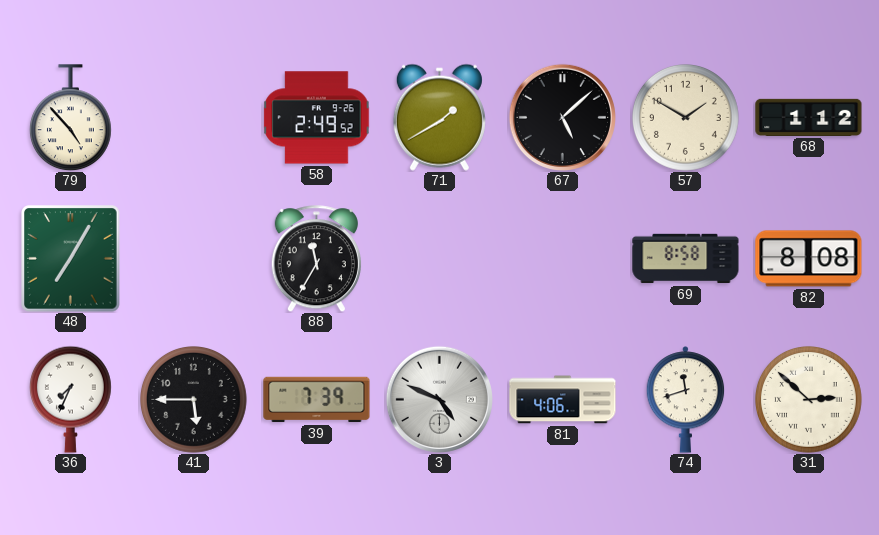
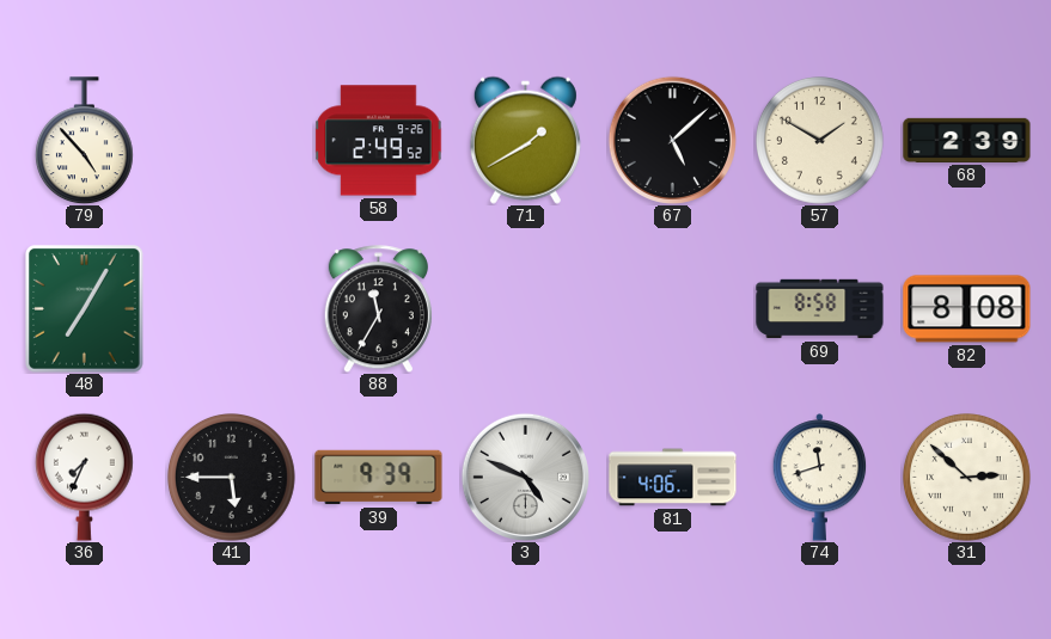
68: 1:12 -> 2:39 (967, 140)
39: 7:39 -> 9:39 (379, 478)
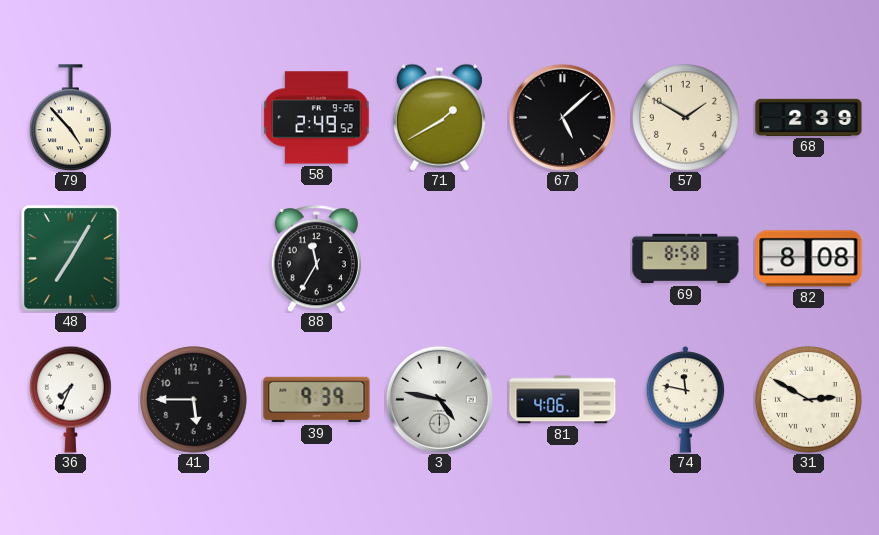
3: 4:49 -> 4:47 (439, 399)
74: 11:42 -> 11:47 (686, 400)
31: 2:52 -> 2:50 (809, 400)
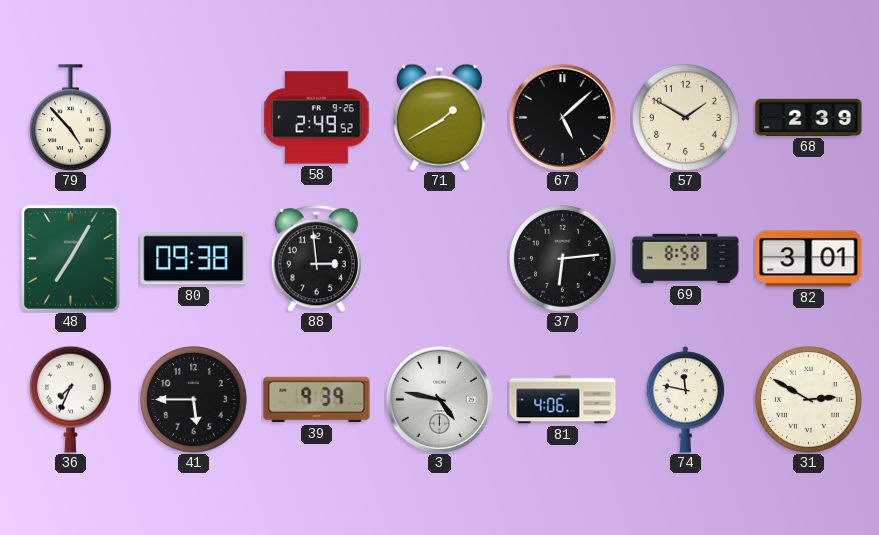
80: none -> 09:38 (194, 259)
88: 11:35 -> 2:59 (316, 259)
37: none -> 6:14 (563, 259)
82: 8:08 -> 3:01 (809, 259)
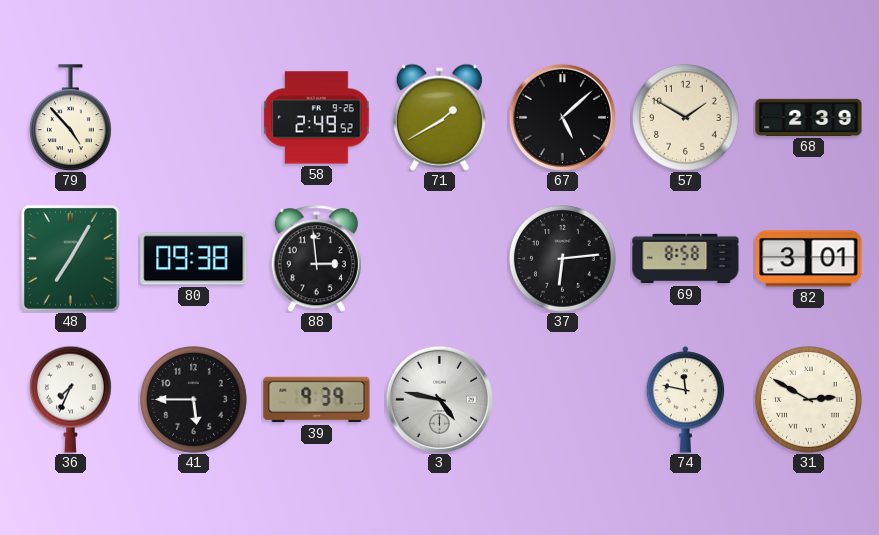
81: 4:06 -> none (563, 400)
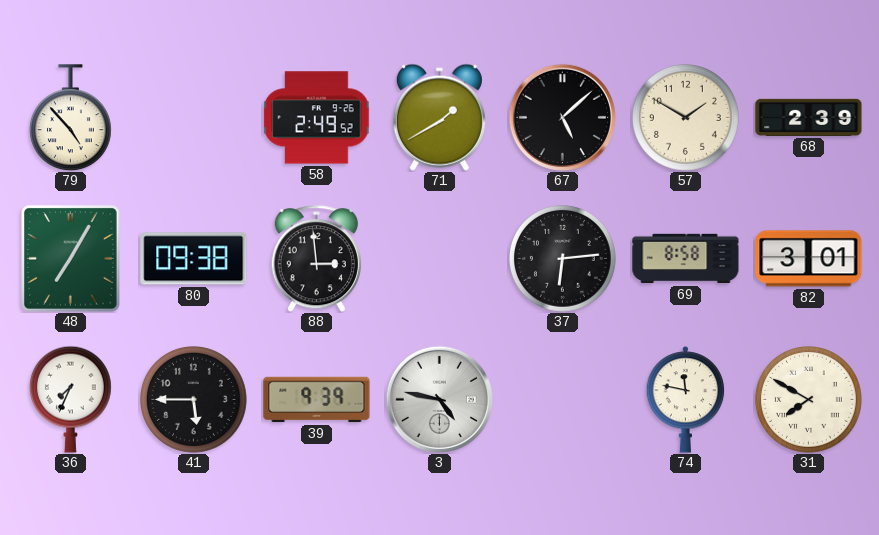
31: 2:50 -> 7:50 (809, 400)
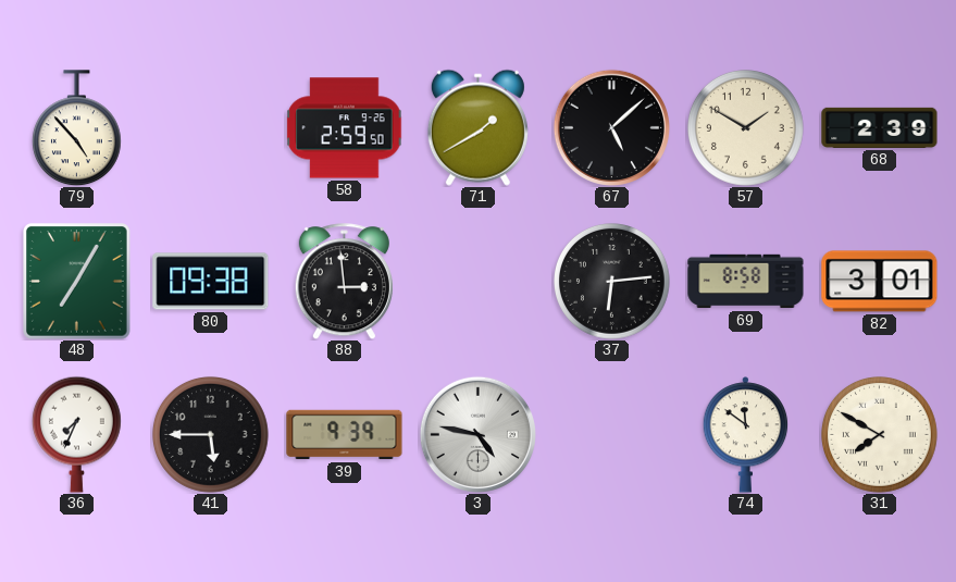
58: 2:49 -> 2:59 (345, 128)
74: 11:47 -> 11:51 (746, 435)
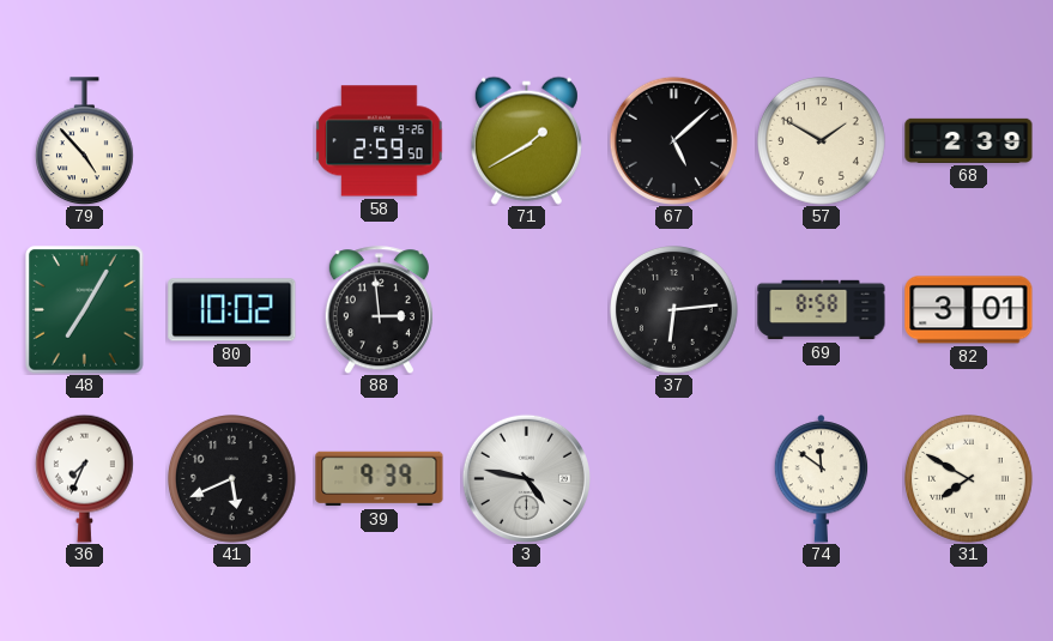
80: 09:38 -> 10:02 (232, 310)
41: 5:45 -> 5:41 (232, 479)
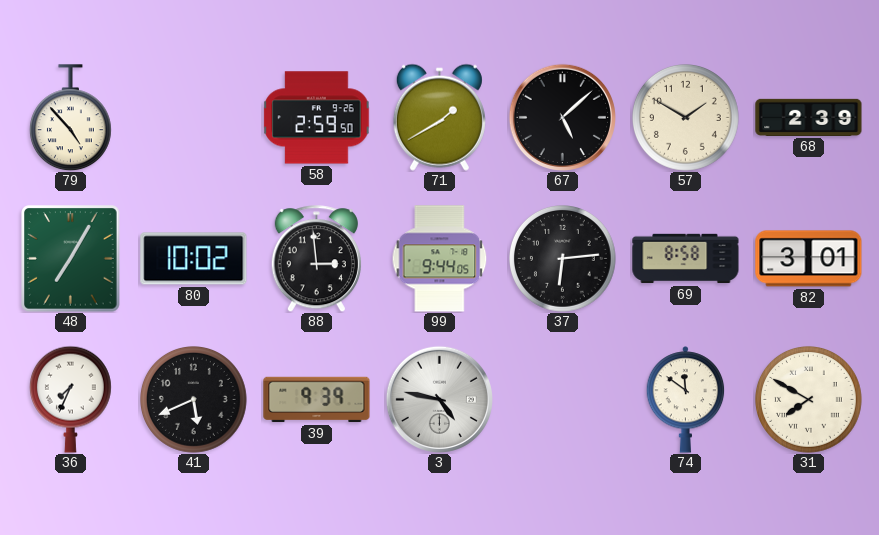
99: none -> 9:44 (440, 259)
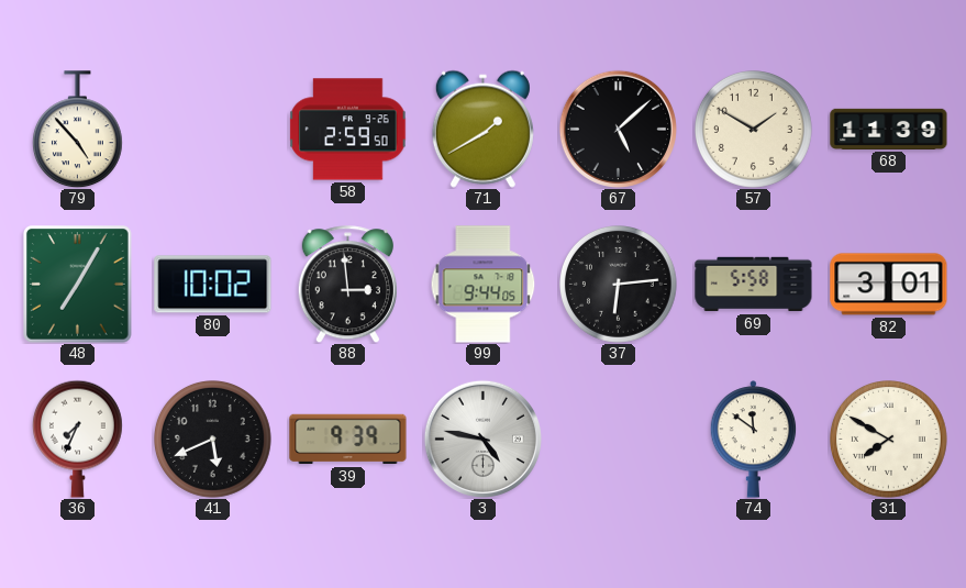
68: 2:39 -> 11:39 (889, 129)
69: 8:58 -> 5:58 (754, 285)
